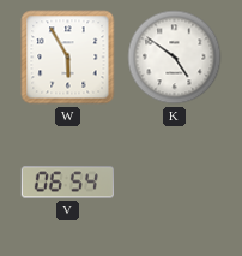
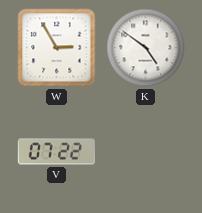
W: 5:55 -> 2:55 (57, 48)
V: 06:54 -> 07:22 (56, 152)
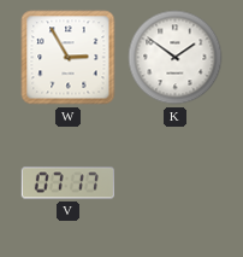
K: 4:51 -> 1:51 (176, 58)
V: 07:22 -> 07:17 (67, 183)
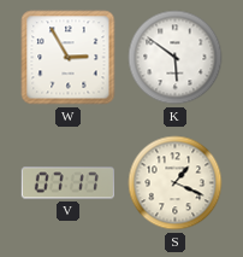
K: 1:51 -> 5:51 (176, 58)
S: none -> 1:19 (176, 183)
